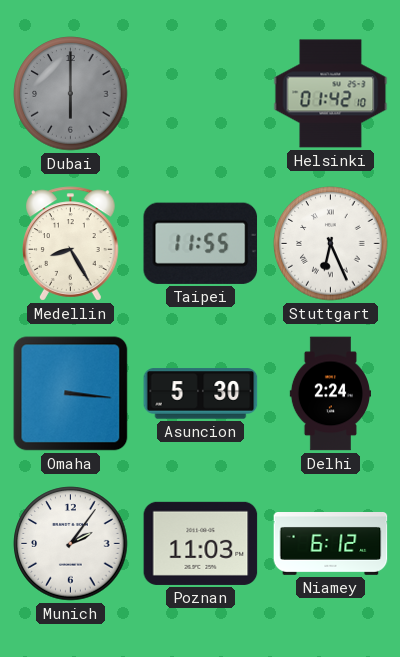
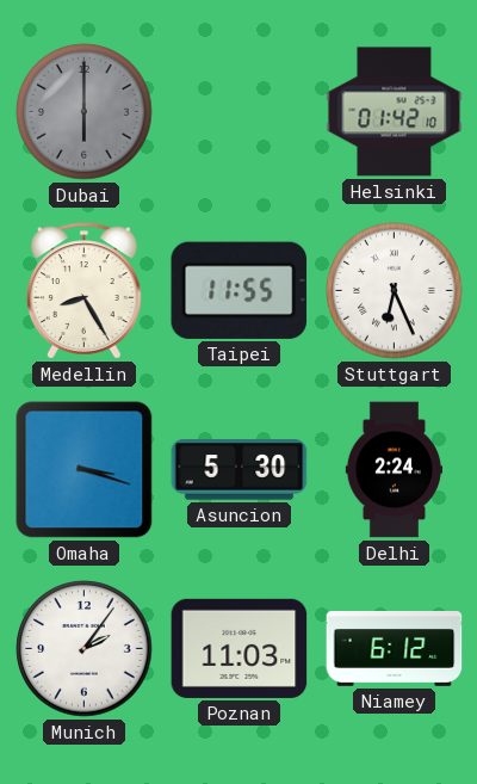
Omaha: 3:16 -> 3:18 (85, 470)
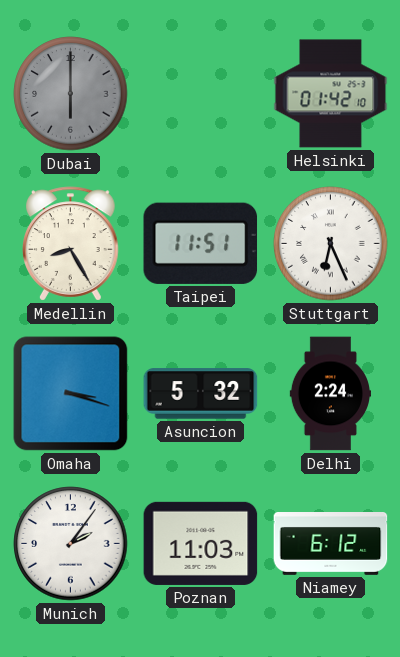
Taipei: 11:55 -> 11:51 (201, 243)
Asuncion: 5:30 -> 5:32 (201, 394)
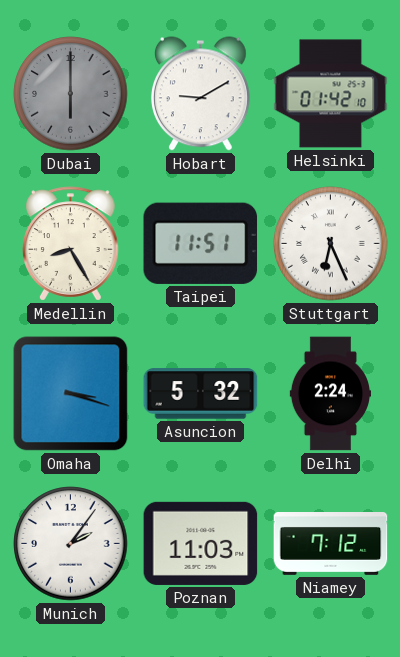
Hobart: none -> 9:10 (200, 94)
Niamey: 6:12 -> 7:12 (331, 544)
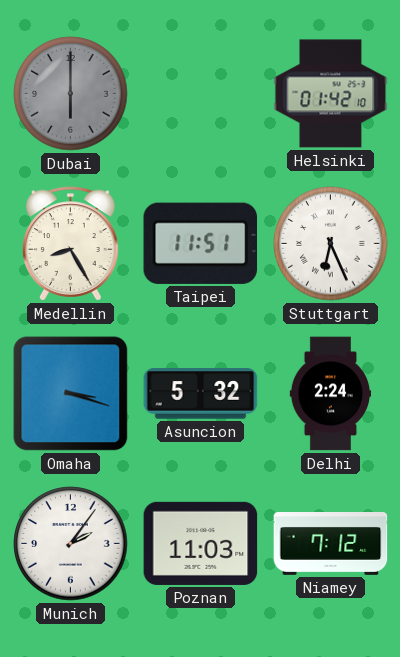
Hobart: 9:10 -> none (200, 94)
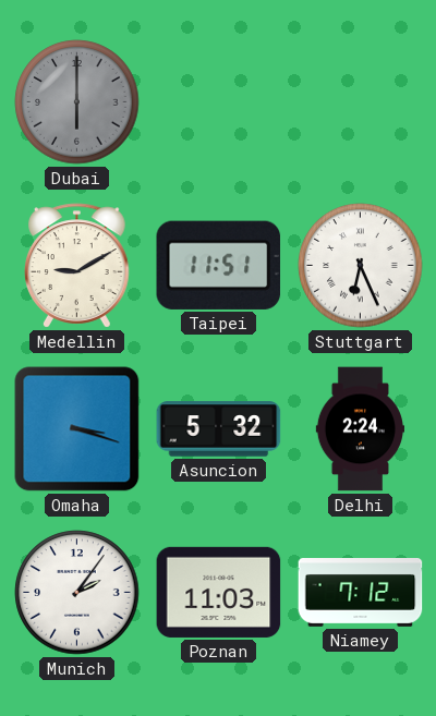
Helsinki: 01:42 -> none (331, 94)
Medellin: 8:25 -> 9:10 (77, 266)
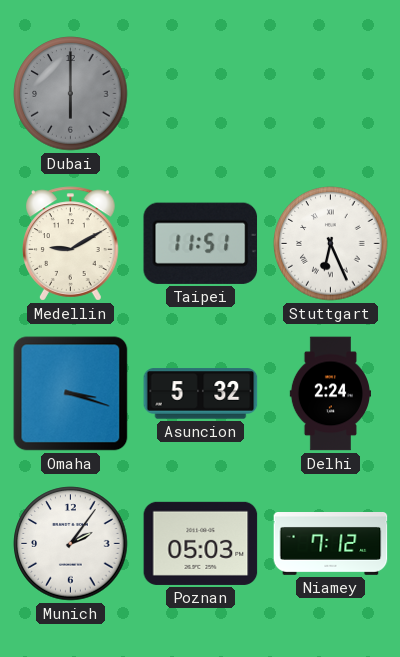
Poznan: 11:03 -> 05:03 (201, 543)
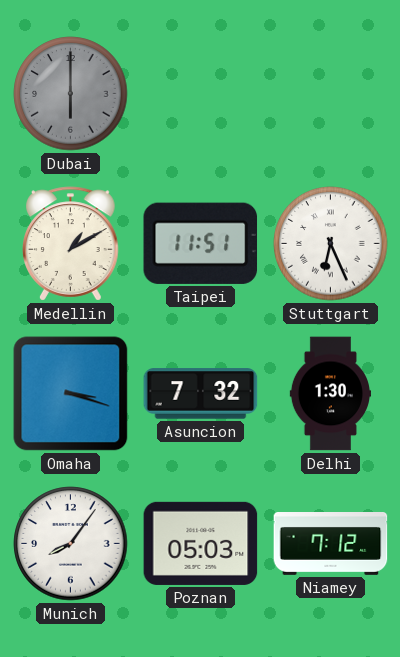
Medellin: 9:10 -> 1:10 (71, 244)
Asuncion: 5:32 -> 7:32 (201, 394)
Delhi: 2:24 -> 1:30 (330, 394)
Munich: 2:06 -> 8:06 (71, 544)
